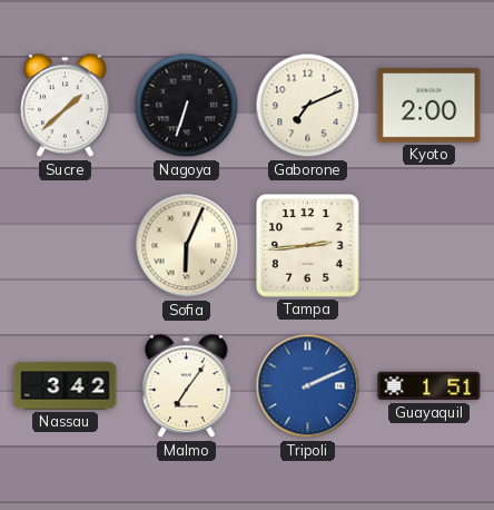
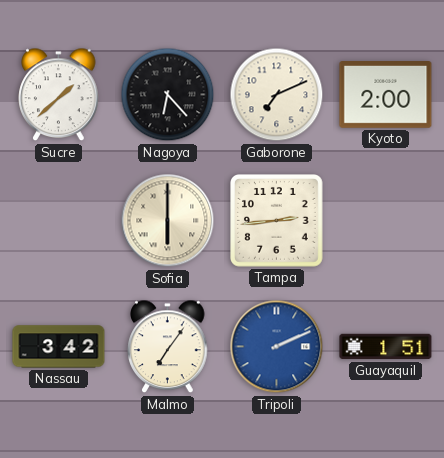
Nagoya: 6:33 -> 6:23 (168, 95)
Sofia: 6:04 -> 6:00 (168, 221)
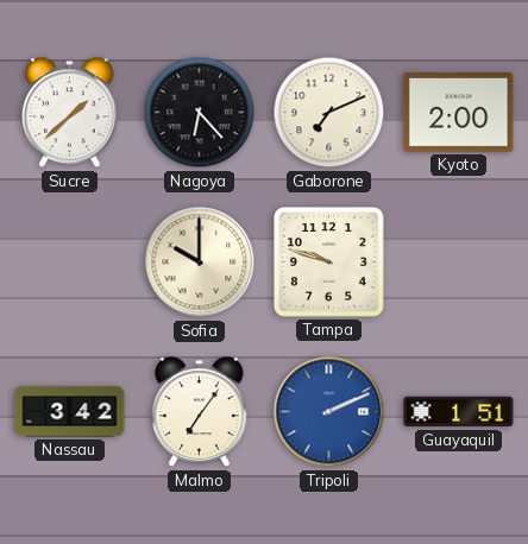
Sofia: 6:00 -> 10:00 (200, 262)
Tampa: 2:44 -> 9:48 (329, 262)
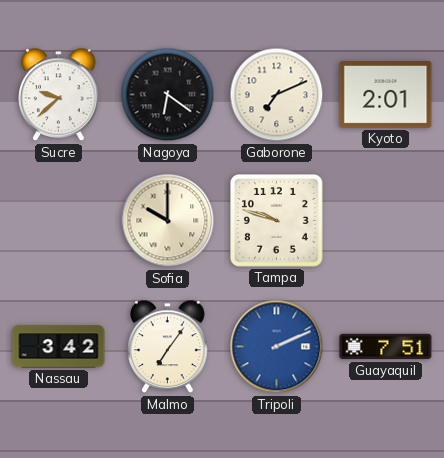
Sucre: 1:38 -> 9:38 (59, 95)
Nagoya: 6:23 -> 6:21 (168, 95)
Kyoto: 2:00 -> 2:01 (386, 95)
Guayaquil: 1:51 -> 7:51 (386, 347)
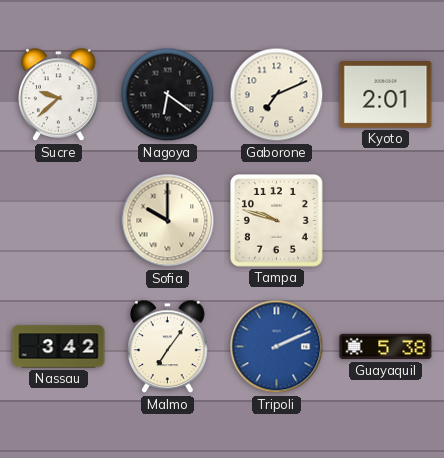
Guayaquil: 7:51 -> 5:38 (386, 347)
